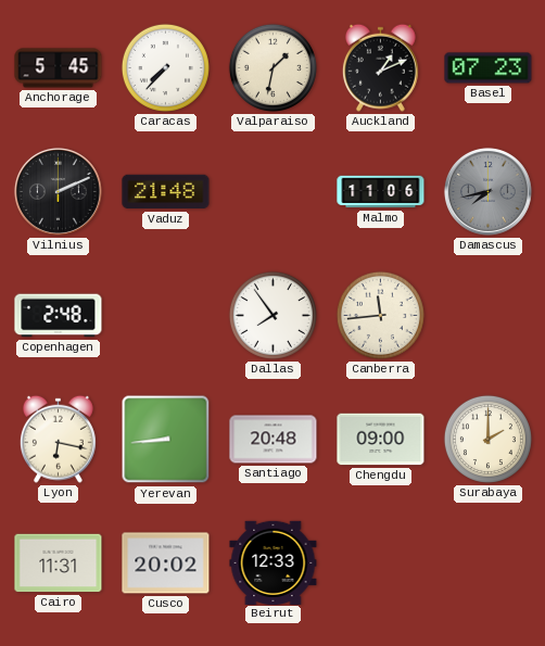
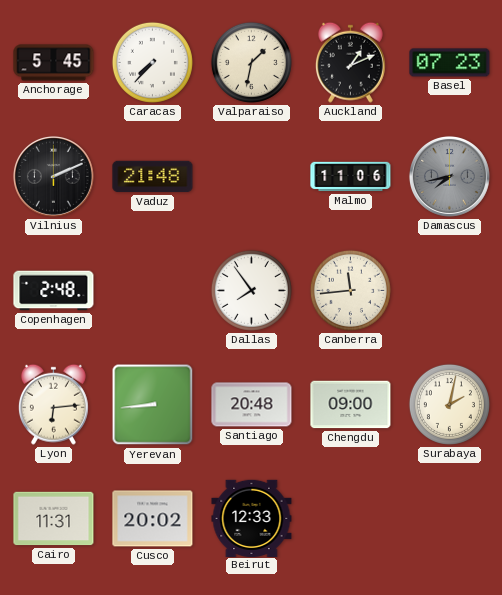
Lyon: 6:17 -> 6:14 (53, 404)
Surabaya: 2:00 -> 2:02 (449, 404)
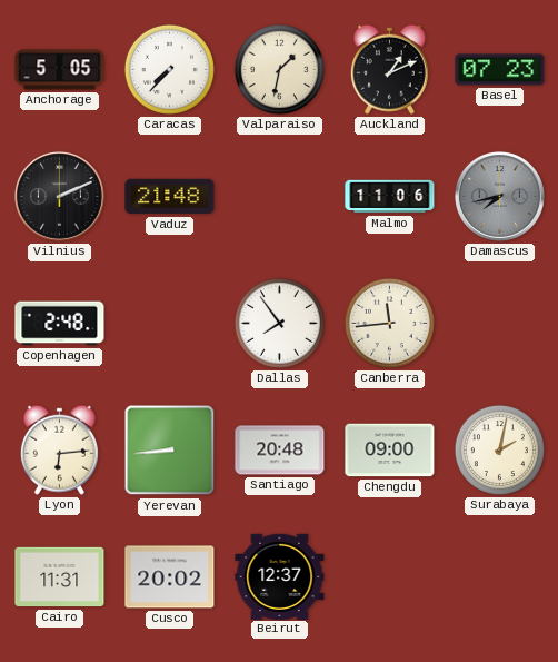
Anchorage: 5:45 -> 5:05 (60, 70)
Beirut: 12:33 -> 12:37 (280, 576)
